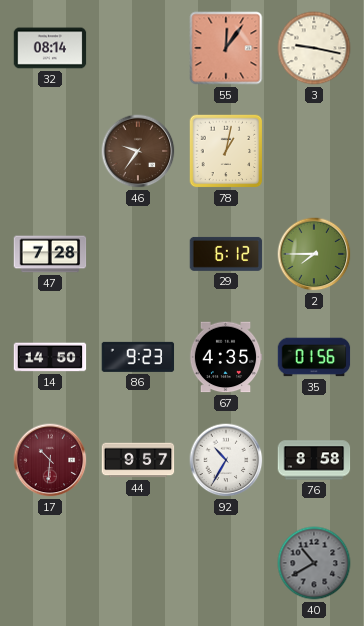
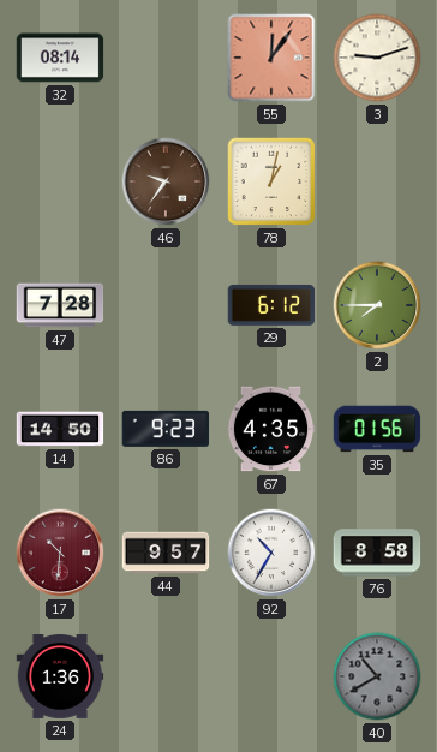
3: 9:17 -> 9:12 (377, 58)
24: none -> 1:36 (60, 678)
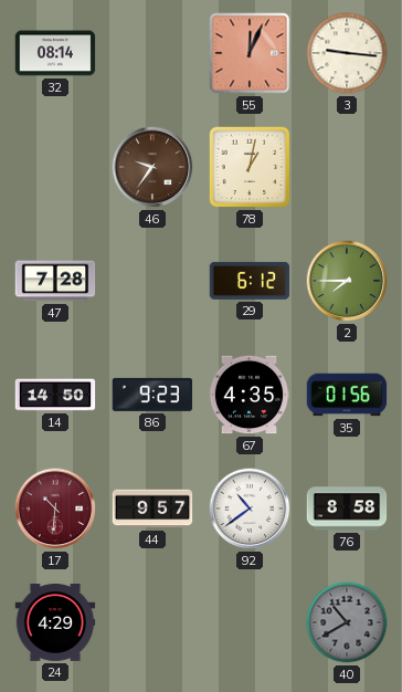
55: 12:06 -> 12:04 (250, 53)
3: 9:12 -> 9:16 (347, 53)
92: 10:35 -> 10:39 (250, 508)
24: 1:36 -> 4:29 (55, 623)
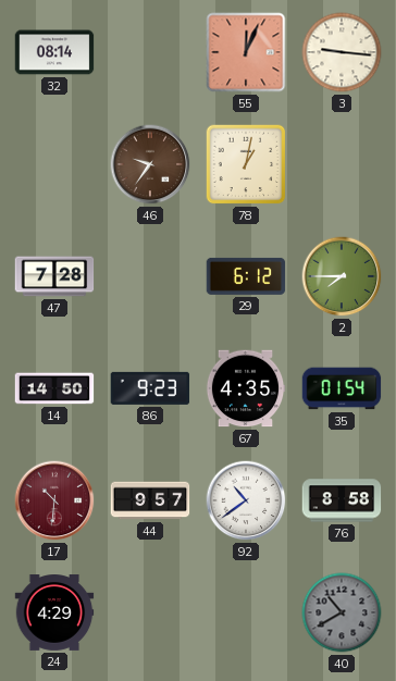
35: 01:56 -> 01:54 (342, 388)
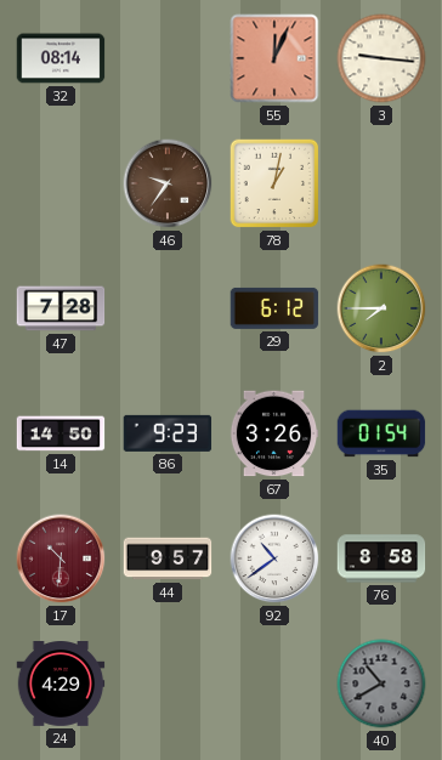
67: 4:35 -> 3:26 (274, 433)
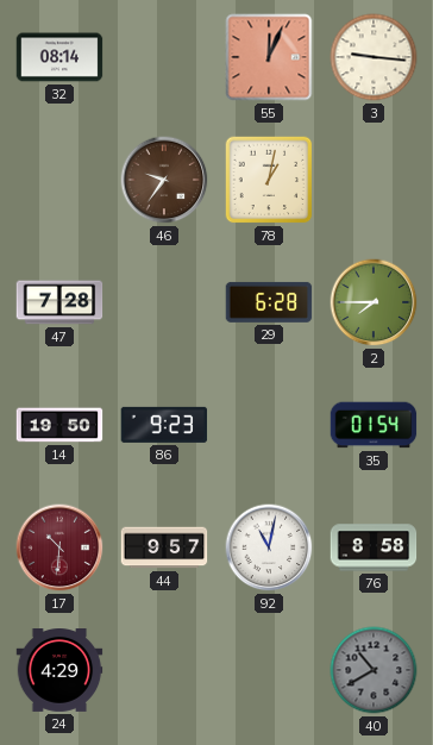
29: 6:12 -> 6:28 (269, 302)
14: 14:50 -> 19:50 (59, 425)
67: 3:26 -> none (274, 433)
92: 10:39 -> 11:02 (269, 547)
